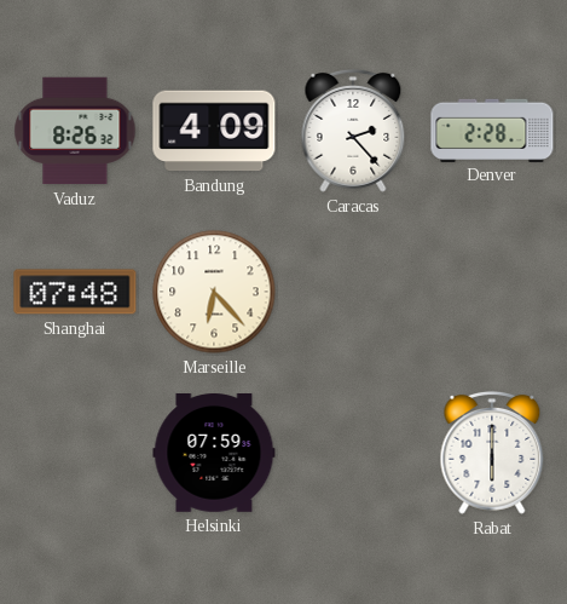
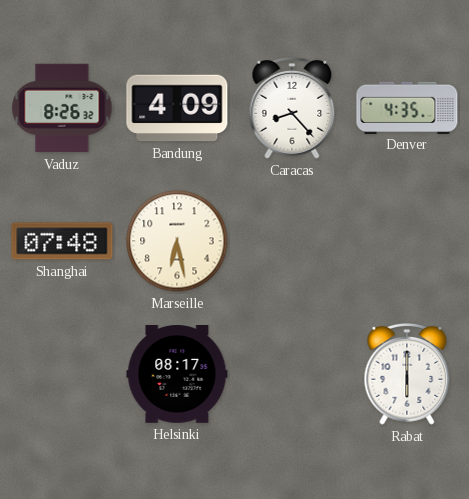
Caracas: 2:23 -> 8:23 (292, 108)
Denver: 2:28 -> 4:35 (407, 107)
Marseille: 6:23 -> 6:28 (177, 241)
Helsinki: 07:59 -> 08:17 (177, 374)
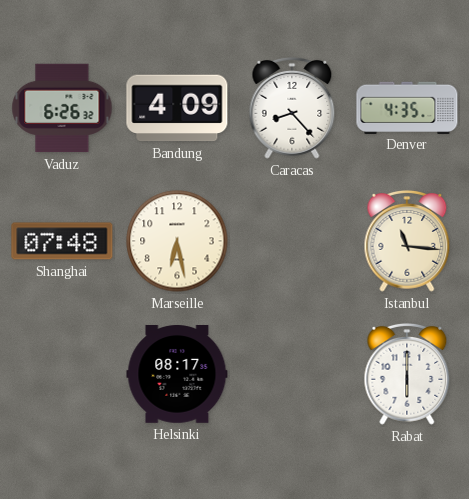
Vaduz: 8:26 -> 6:26 (62, 108)
Istanbul: none -> 11:16 (407, 241)
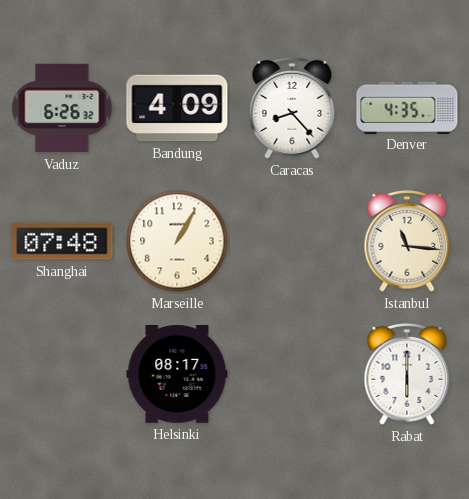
Marseille: 6:28 -> 1:05 (177, 241)
